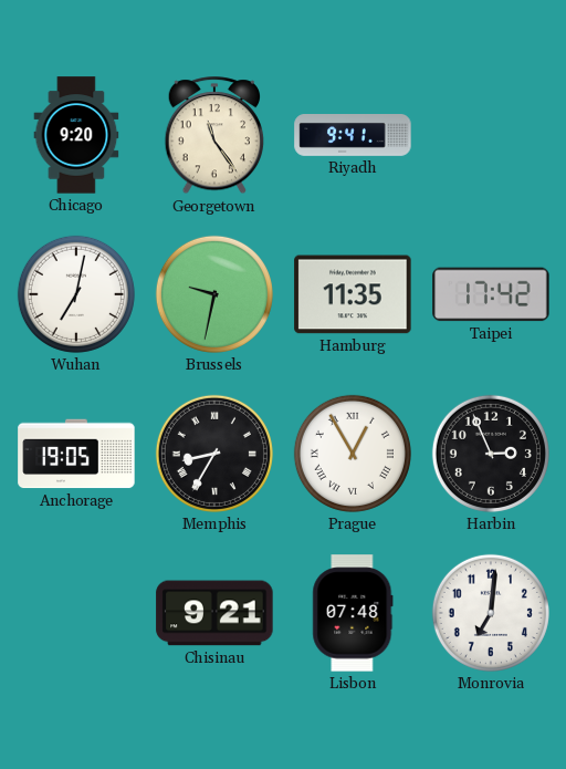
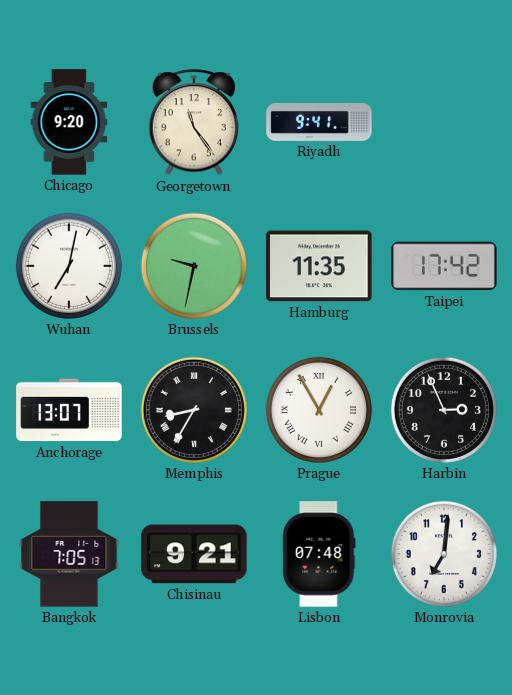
Anchorage: 19:05 -> 13:07 (69, 410)
Bangkok: none -> 7:05 (69, 554)
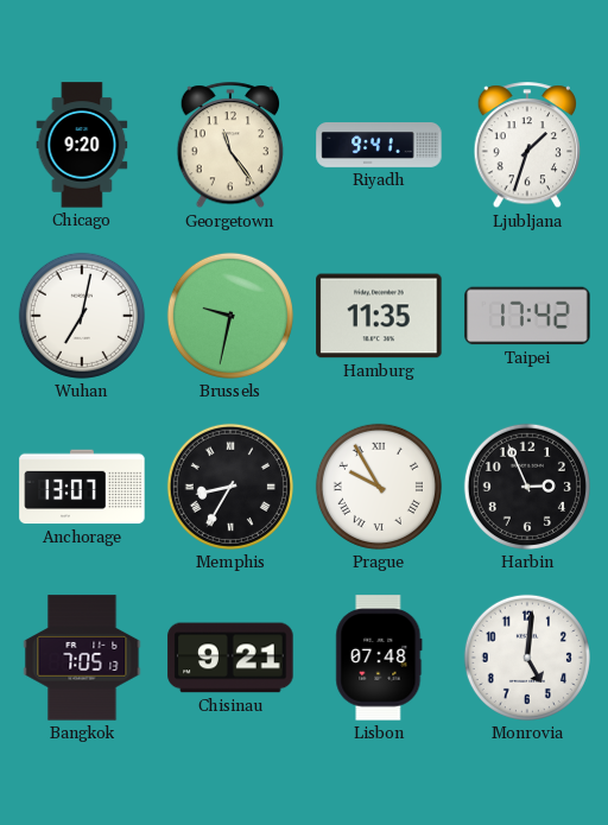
Ljubljana: none -> 1:33 (526, 146)
Prague: 12:55 -> 9:55 (379, 487)
Monrovia: 7:01 -> 5:01 (527, 658)
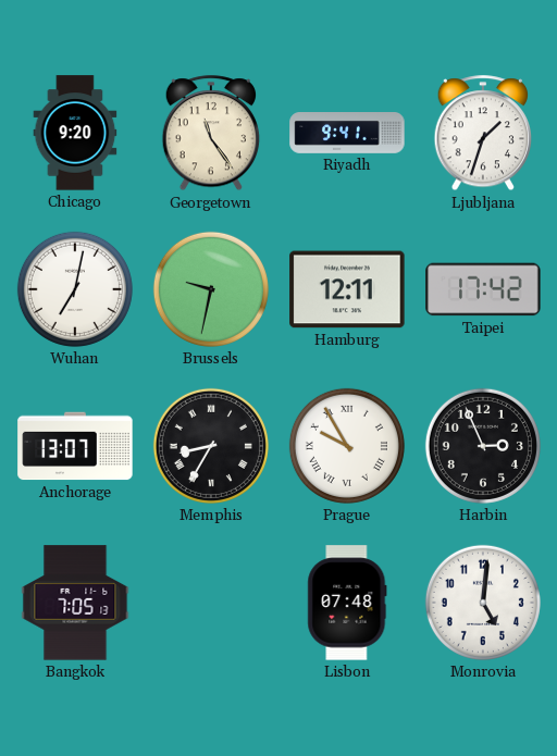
Hamburg: 11:35 -> 12:11 (347, 289)
Chisinau: 9:21 -> none (230, 658)
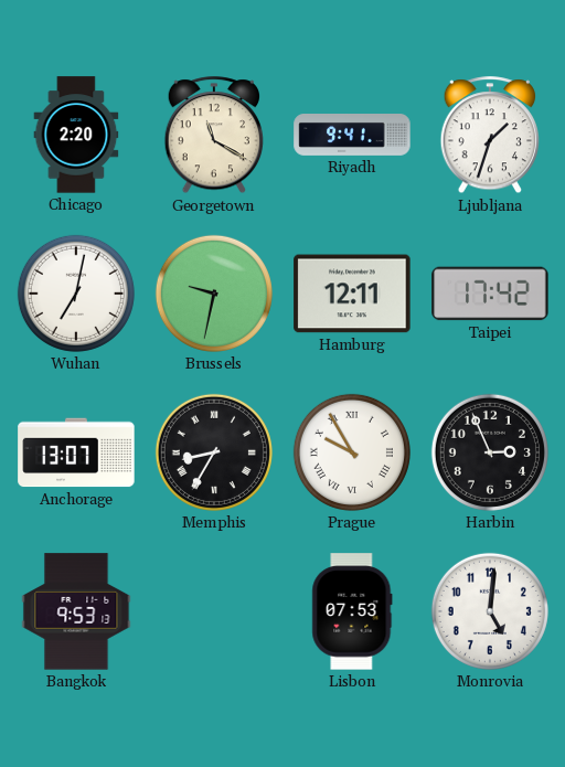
Chicago: 9:20 -> 2:20 (76, 135)
Georgetown: 11:24 -> 11:20 (213, 136)
Bangkok: 7:05 -> 9:53 (76, 611)
Lisbon: 07:48 -> 07:53 (352, 611)
